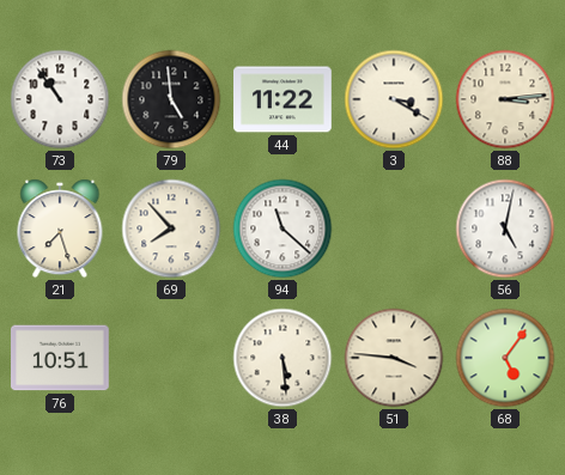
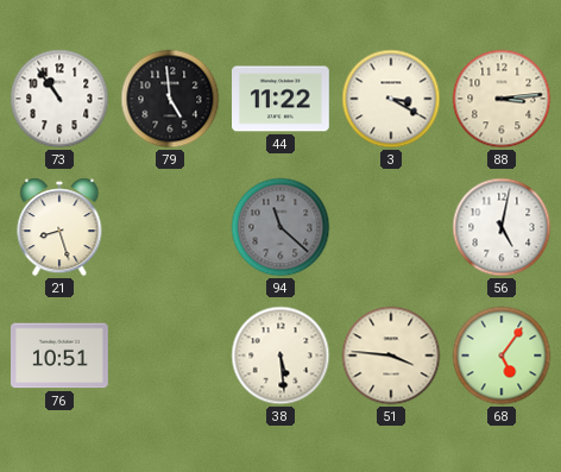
21: 7:27 -> 8:27 (59, 227)
69: 7:53 -> none (171, 229)
94 dial: white -> grey (280, 227)
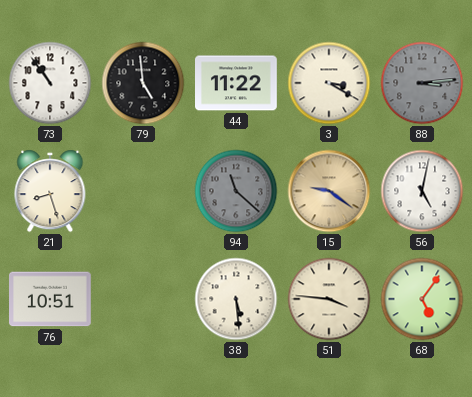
88 dial: cream -> grey (422, 83)
15: none -> 9:21 (329, 191)
